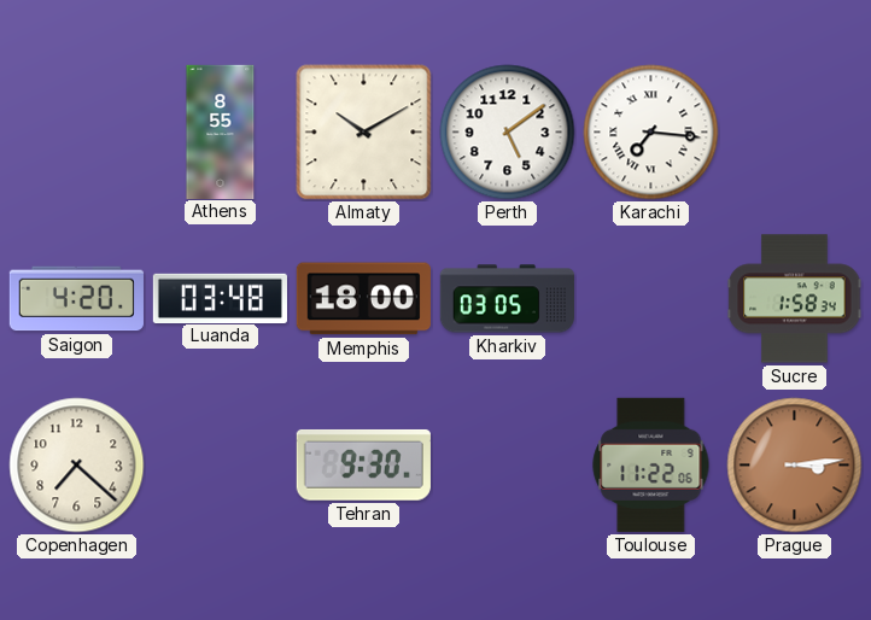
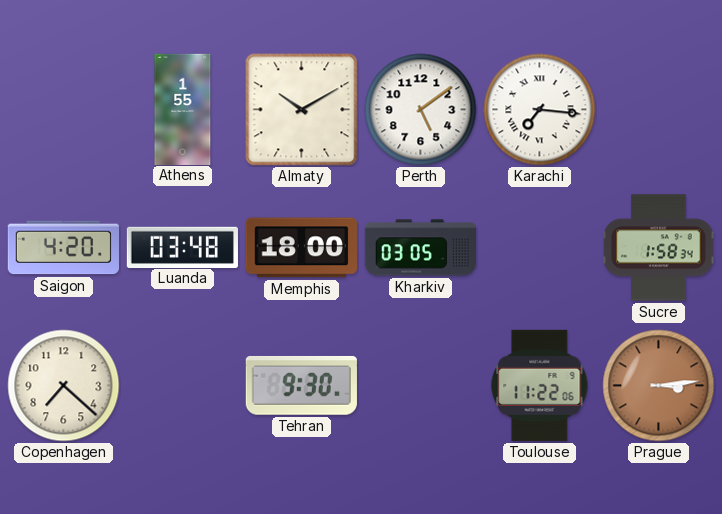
Athens: 8:55 -> 1:55 (183, 109)
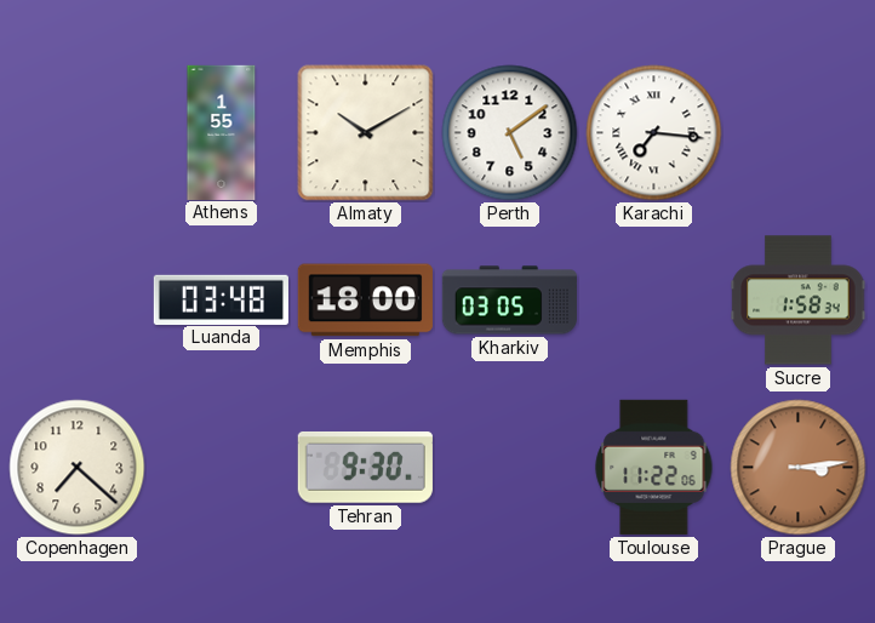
Saigon: 4:20 -> none (63, 248)
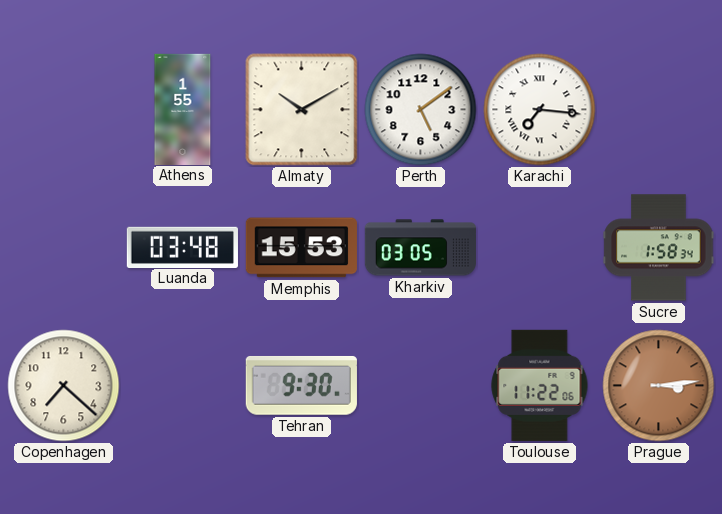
Memphis: 18:00 -> 15:53 (301, 248)
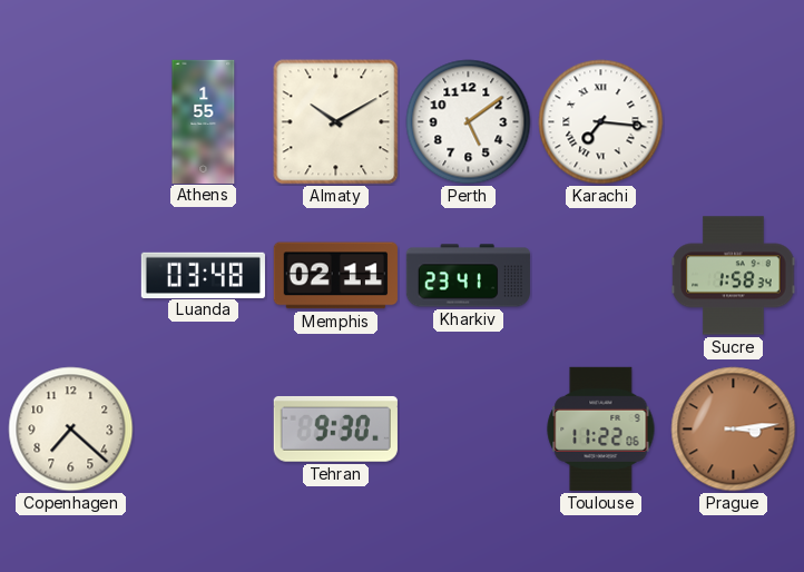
Memphis: 15:53 -> 02:11 (335, 276)
Kharkiv: 03:05 -> 23:41 (468, 276)
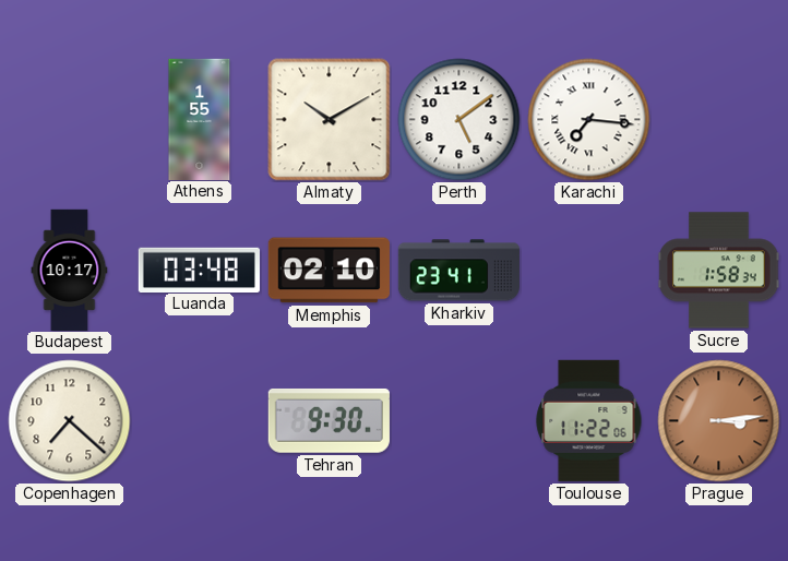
Budapest: none -> 10:17 (70, 270)
Memphis: 02:11 -> 02:10 (329, 271)
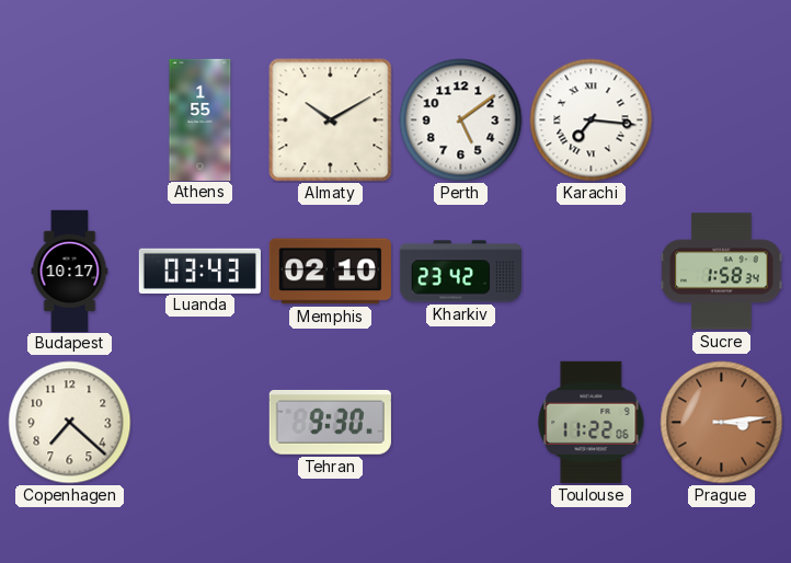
Luanda: 03:48 -> 03:43 (199, 271)
Kharkiv: 23:41 -> 23:42 (460, 272)
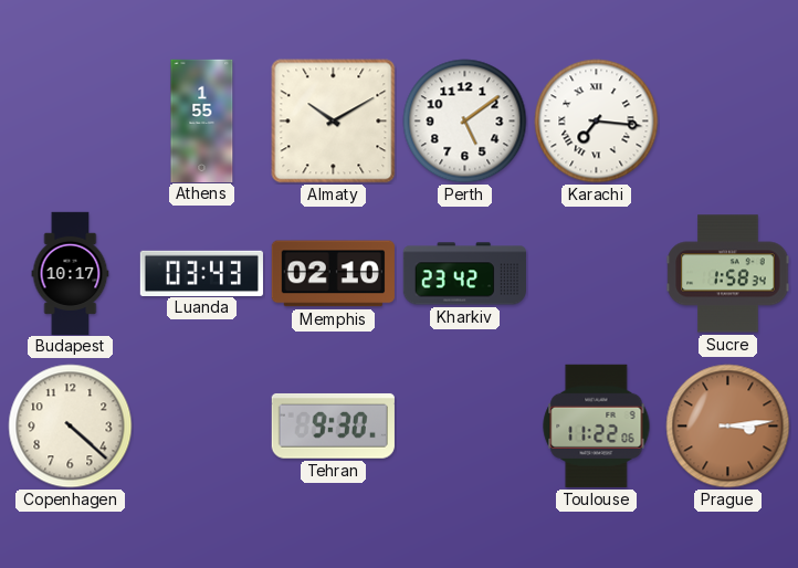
Copenhagen: 7:22 -> 4:22 (71, 427)
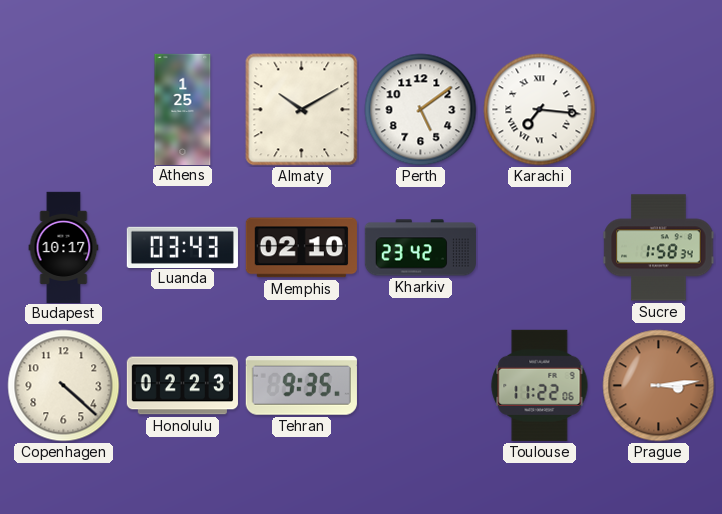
Athens: 1:55 -> 1:25 (183, 109)
Honolulu: none -> 02:23 (182, 386)
Tehran: 9:30 -> 9:35 (301, 385)
